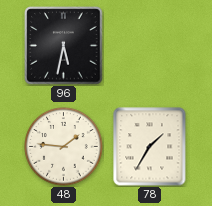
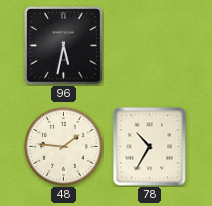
78: 1:35 -> 10:35 (150, 147)
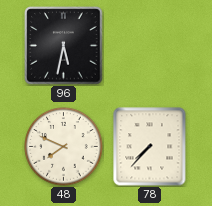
48: 1:46 -> 7:49 (64, 147)
78: 10:35 -> 7:37 (150, 147)
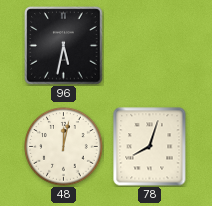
48: 7:49 -> 12:02 (64, 147)
78: 7:37 -> 8:03 (150, 147)
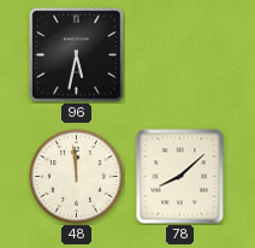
48: 12:02 -> 11:59 (77, 177)
78: 8:03 -> 8:08 (180, 177)
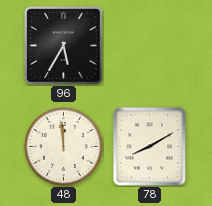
96: 5:32 -> 5:35 (64, 46)
78: 8:08 -> 8:10 (150, 147)
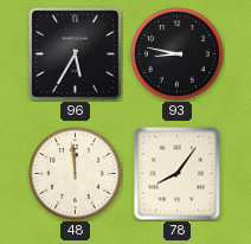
93: none -> 8:47 (178, 54)
78: 8:10 -> 8:06 (178, 174)
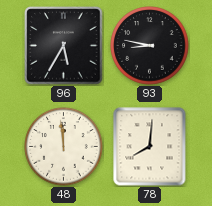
78: 8:06 -> 8:01 (150, 147)
